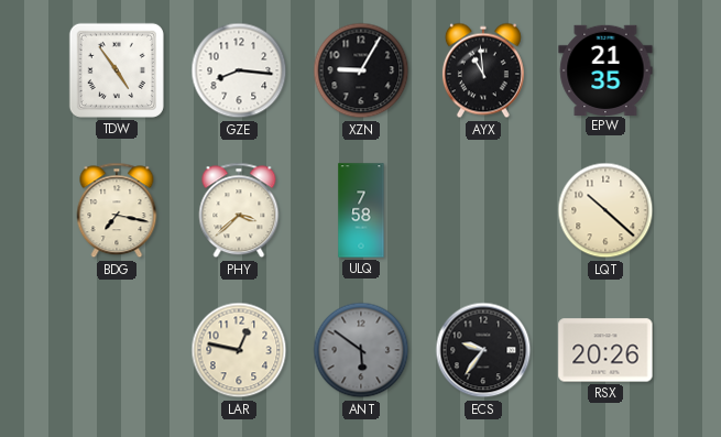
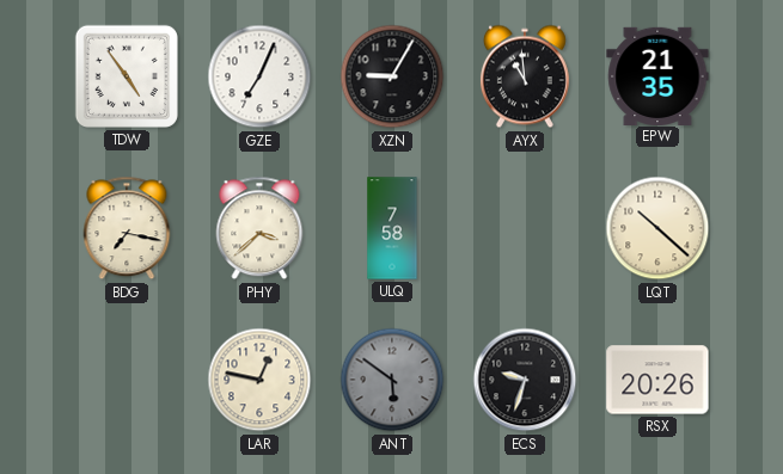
GZE: 8:16 -> 7:04 (259, 76)
ECS: 9:36 -> 9:33 (525, 380)
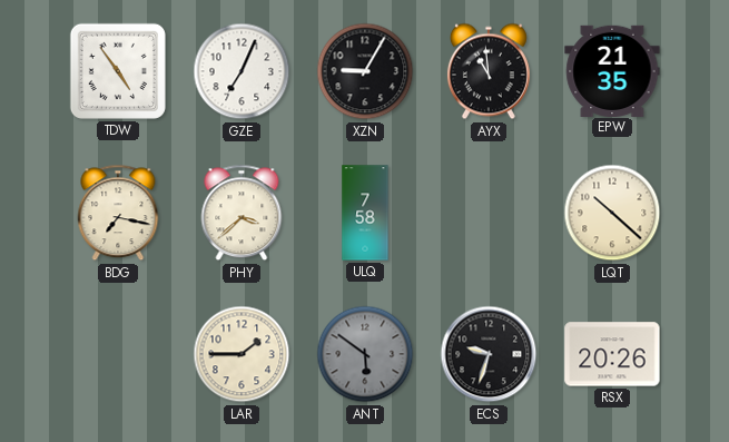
LAR: 12:47 -> 1:45 (242, 354)
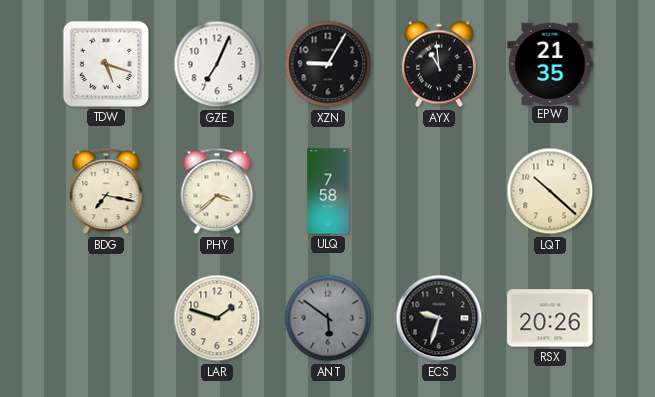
TDW: 4:54 -> 5:18 (106, 64)
LAR: 1:45 -> 1:48 (217, 318)
